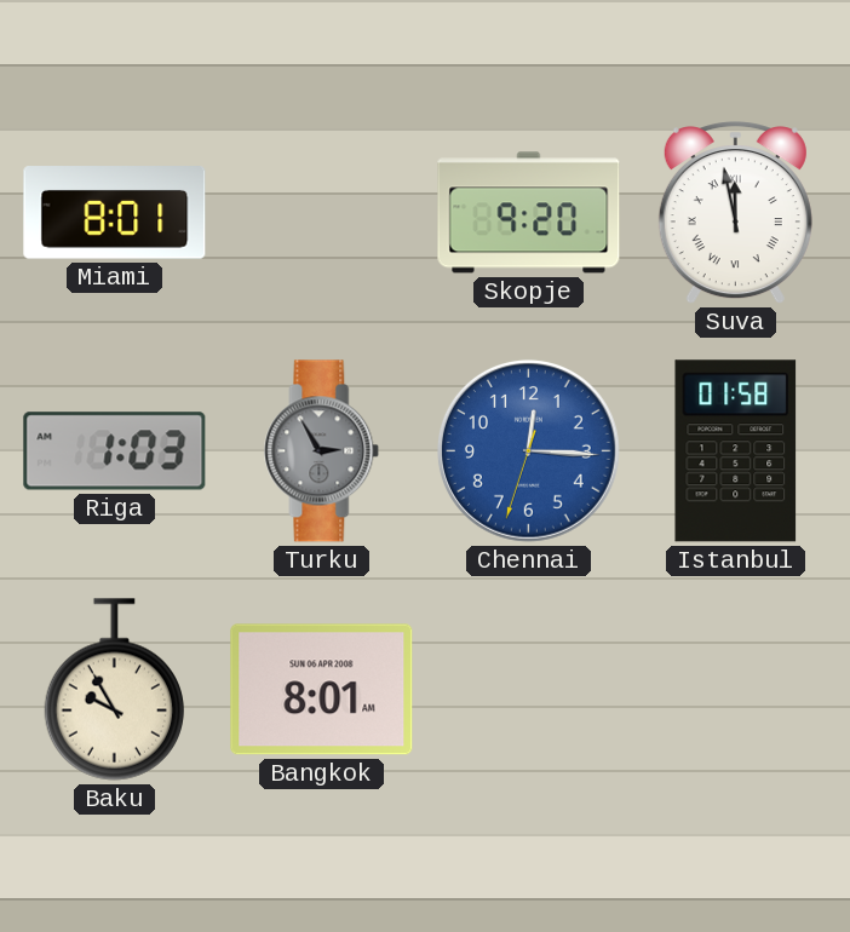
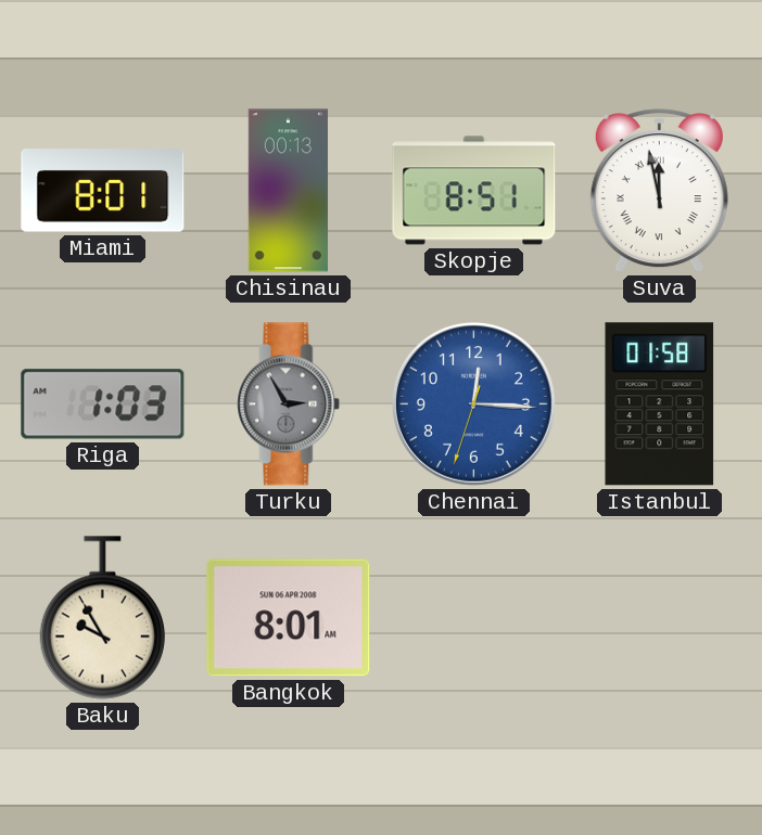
Chisinau: none -> 00:13 (288, 191)
Skopje: 9:20 -> 8:51 (474, 191)
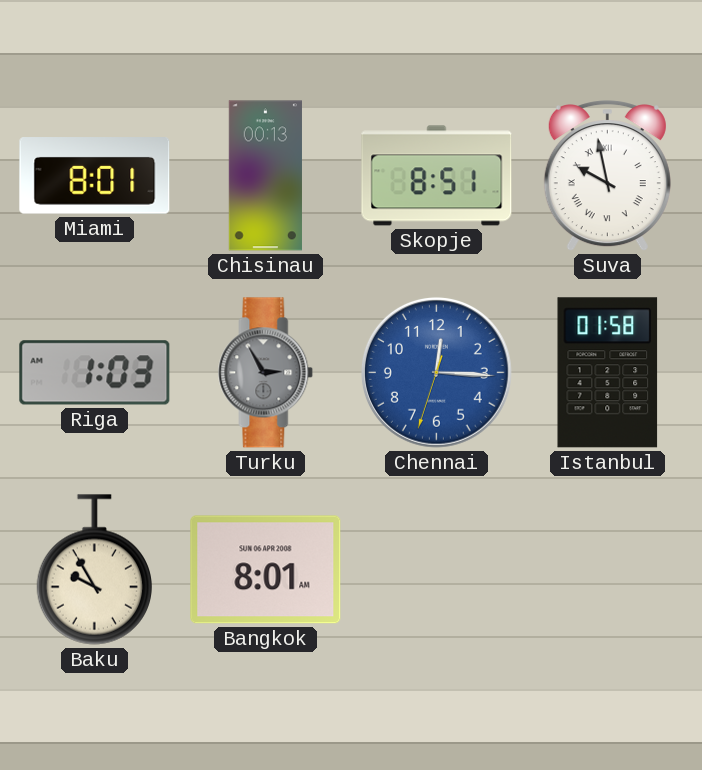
Suva: 11:58 -> 9:58 (607, 176)
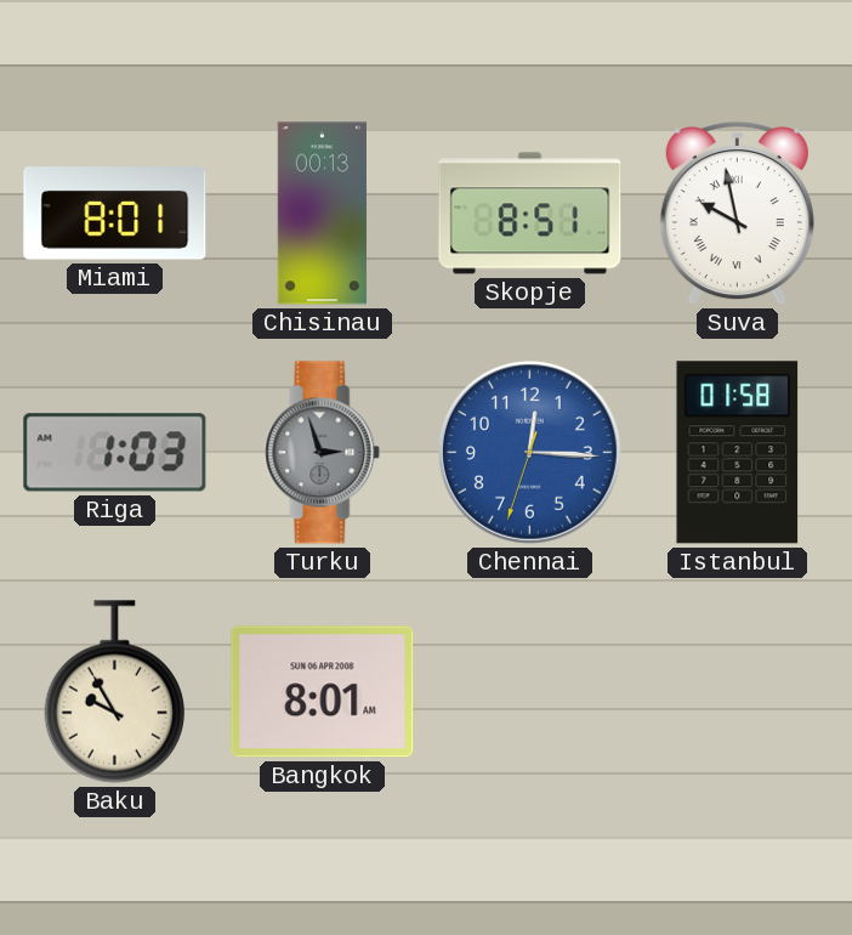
Turku: 2:55 -> 2:57 (323, 453)
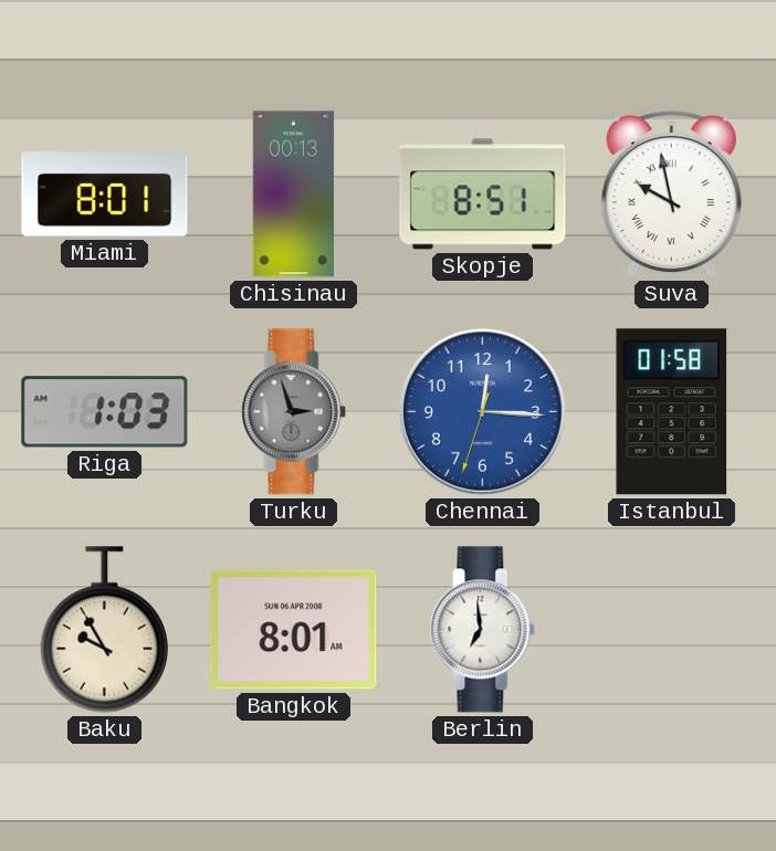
Berlin: none -> 6:59 (483, 630)
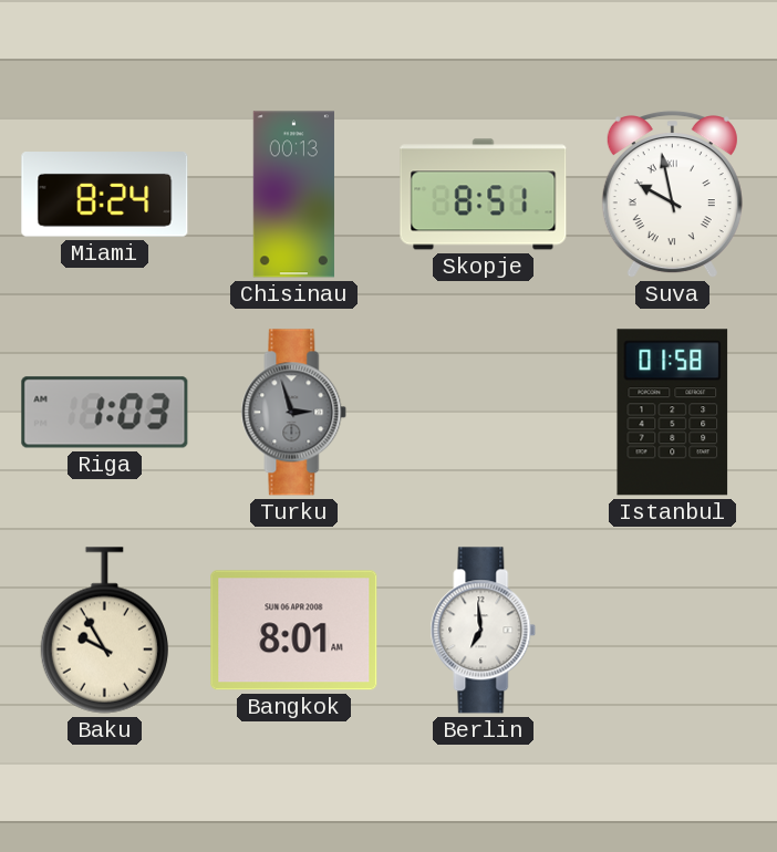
Miami: 8:01 -> 8:24 (105, 195)
Chennai: 12:15 -> none (482, 411)
